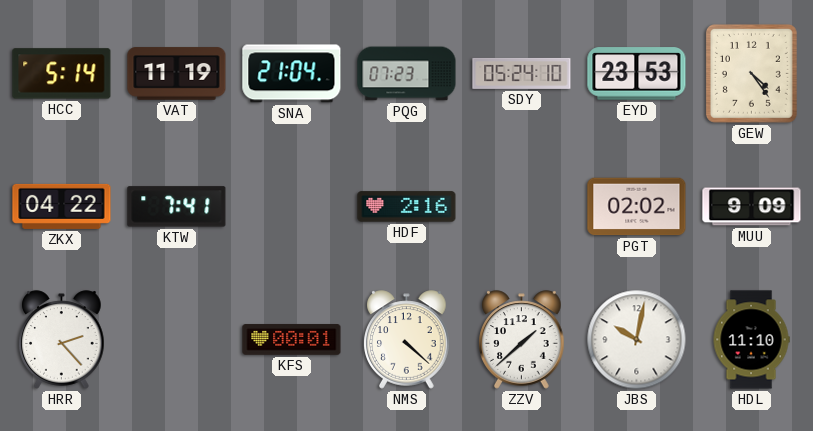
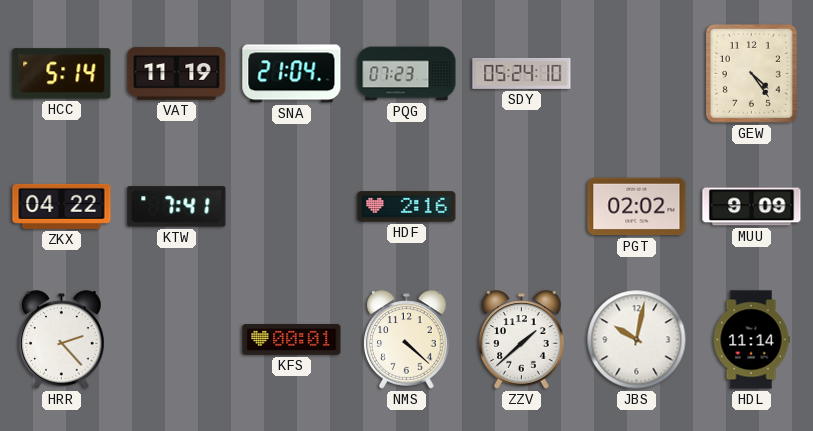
EYD: 23:53 -> none (637, 74)
HDL: 11:10 -> 11:14 (751, 340)
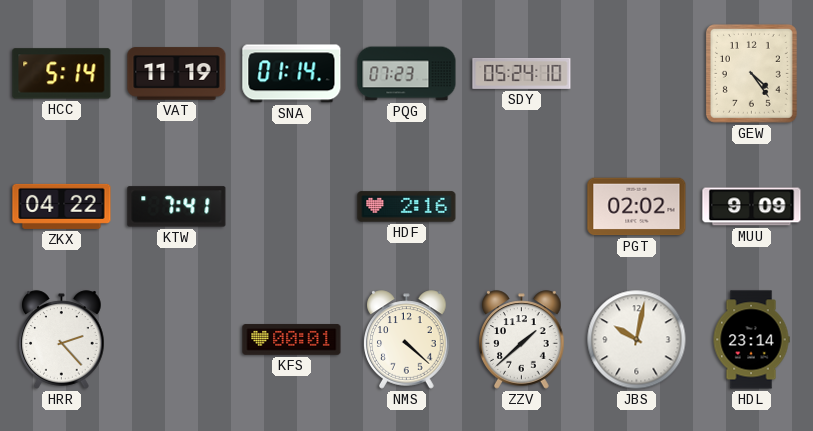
SNA: 21:04 -> 01:14 (292, 74)
HDL: 11:14 -> 23:14 (751, 340)
